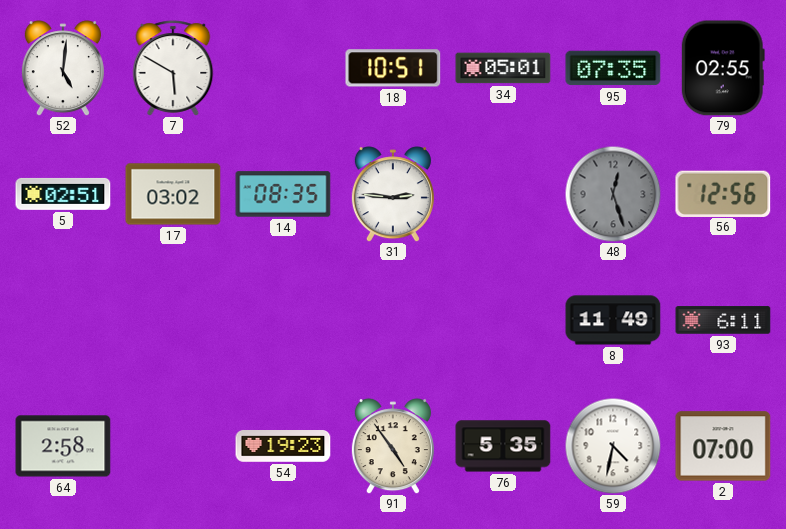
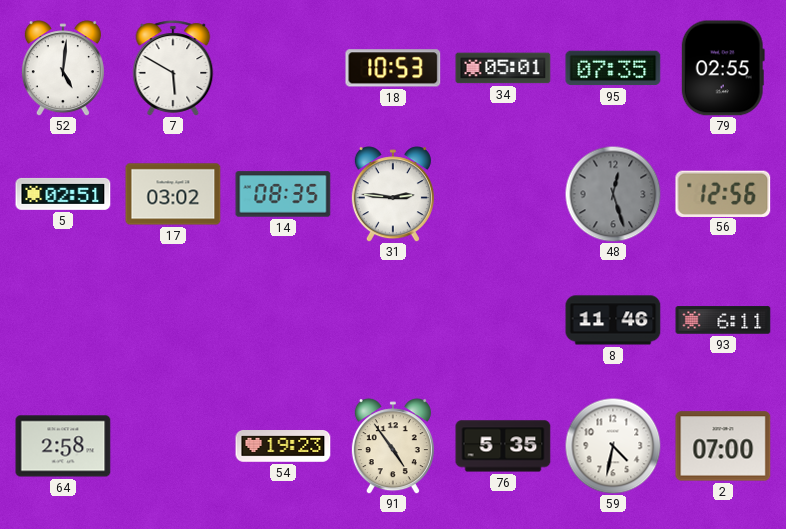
18: 10:51 -> 10:53 (393, 68)
8: 11:49 -> 11:46 (613, 320)
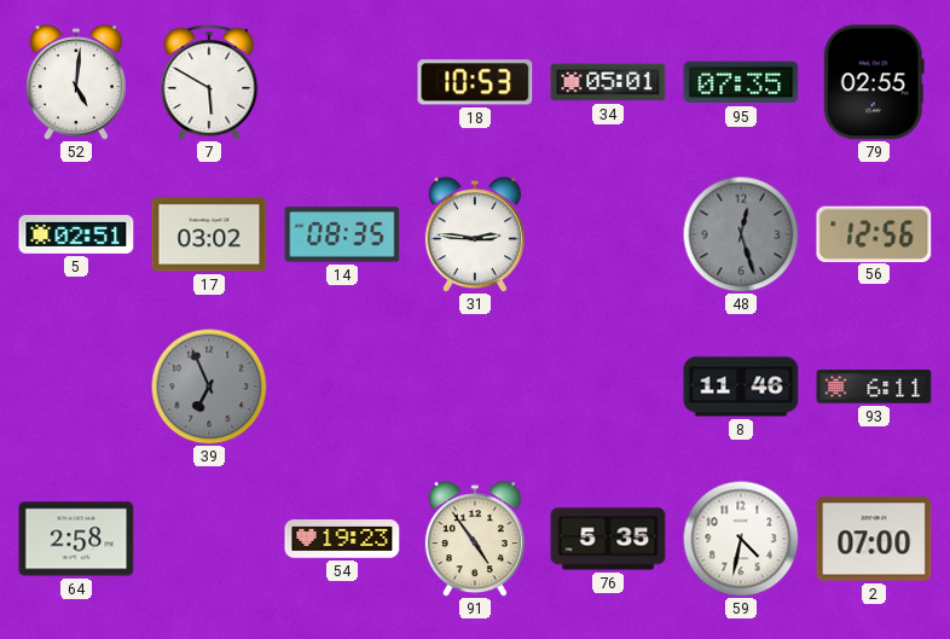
39: none -> 6:56 (209, 387)
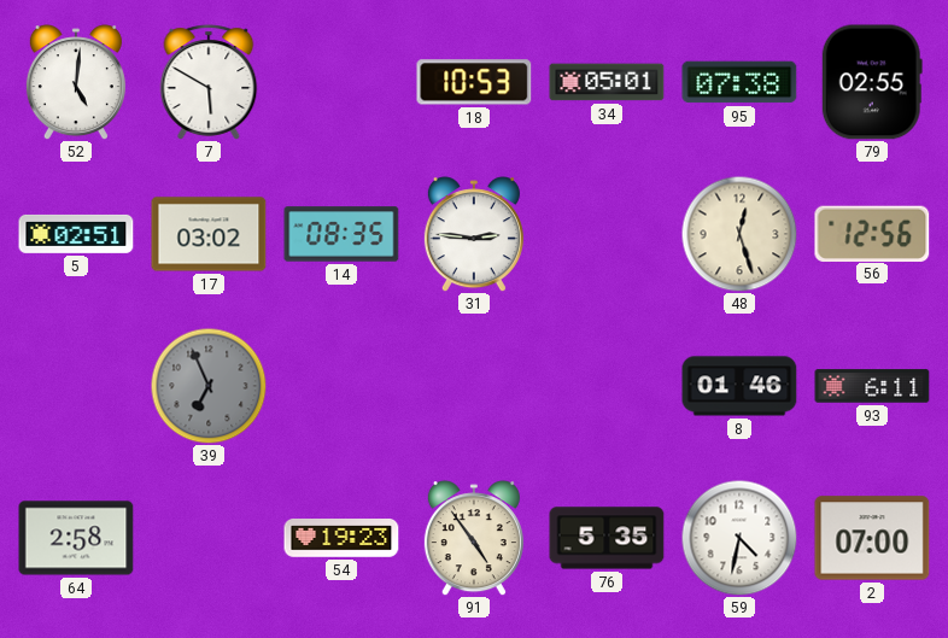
95: 07:35 -> 07:38 (739, 82)
48 dial: grey -> cream (739, 234)
8: 11:46 -> 01:46 (739, 386)
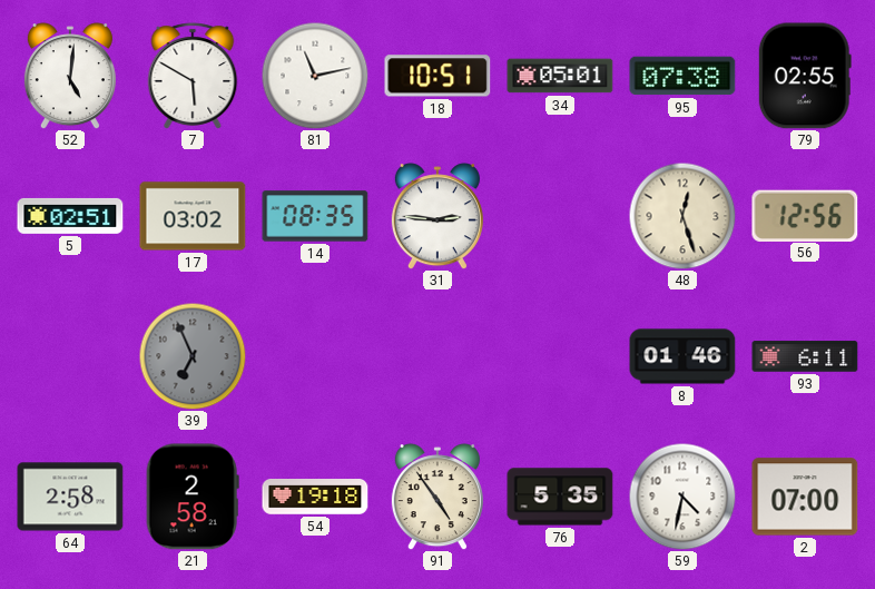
81: none -> 11:13 (315, 76)
18: 10:53 -> 10:51 (438, 76)
21: none -> 2:58 (193, 497)
54: 19:23 -> 19:18 (315, 498)
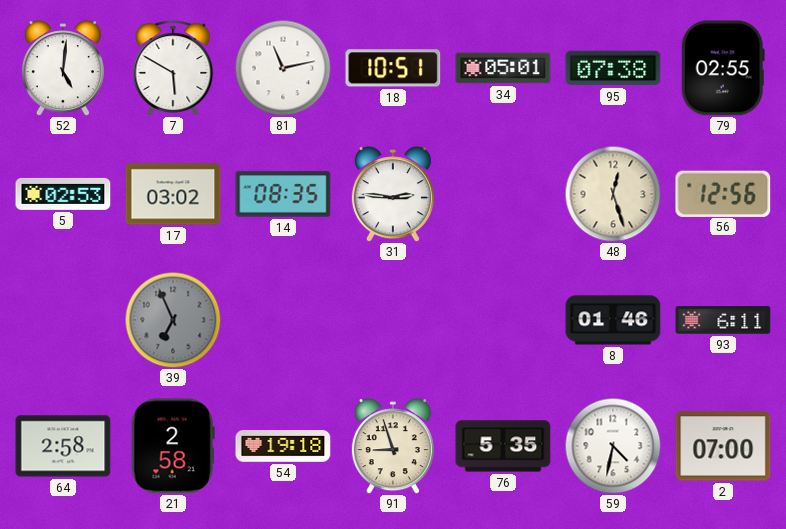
5: 02:51 -> 02:53 (63, 194)
91: 4:54 -> 8:57 (393, 446)
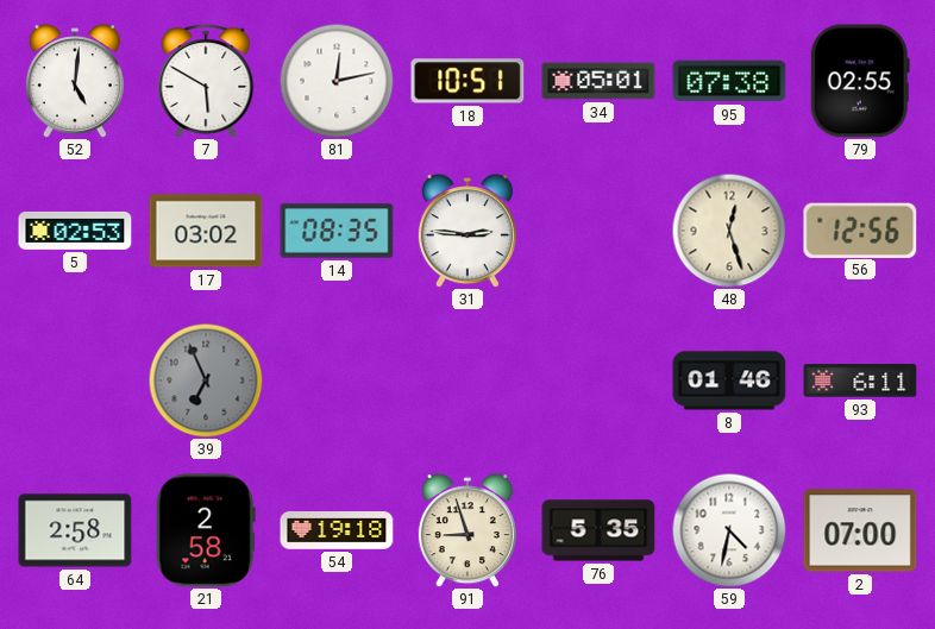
81: 11:13 -> 12:13 (337, 81)
